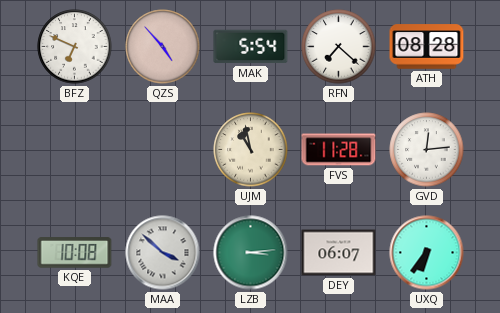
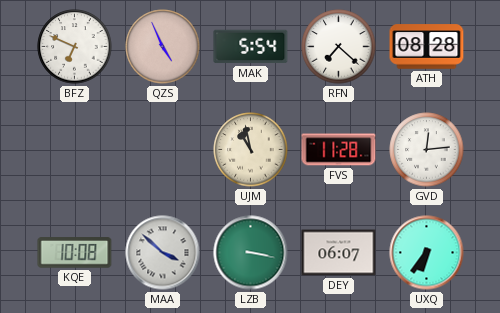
QZS: 4:53 -> 4:56 (163, 47)
LZB: 3:14 -> 3:17 (251, 253)
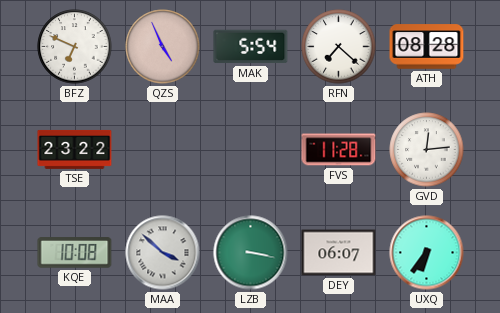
TSE: none -> 23:22 (75, 149)
UJM: 10:58 -> none (251, 150)
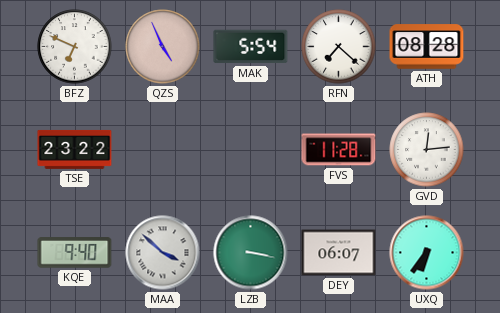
KQE: 10:08 -> 9:40 (75, 253)
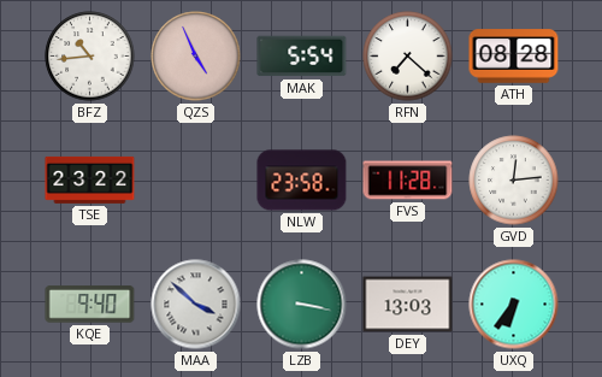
BFZ: 6:49 -> 10:44 (90, 57)
NLW: none -> 23:58 (302, 181)
DEY: 06:07 -> 13:03 (408, 305)
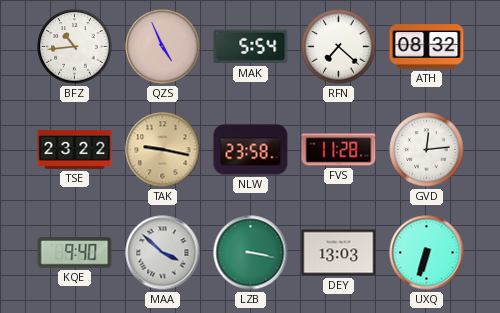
ATH: 08:28 -> 08:32 (427, 47)
TAK: none -> 9:17 (163, 150)
UXQ: 6:36 -> 6:33 (427, 253)
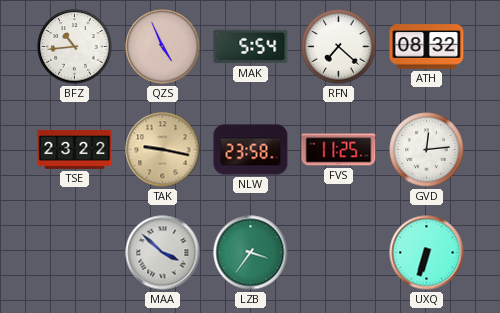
FVS: 11:28 -> 11:25 (339, 150)
KQE: 9:40 -> none (75, 253)
LZB: 3:17 -> 3:36 (251, 253)
DEY: 13:03 -> none (339, 253)
